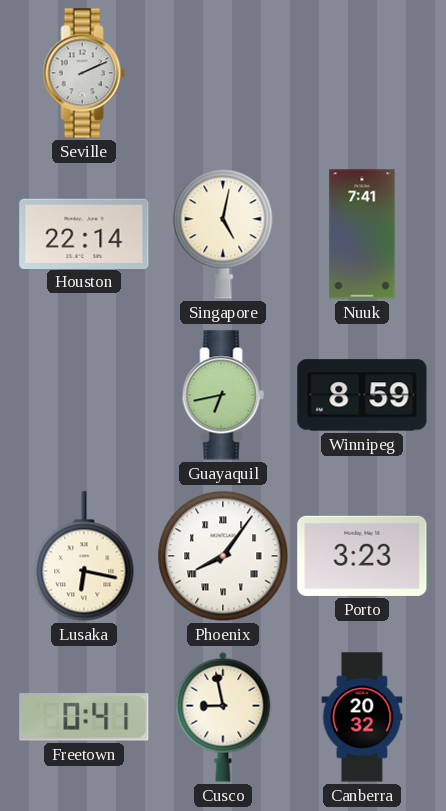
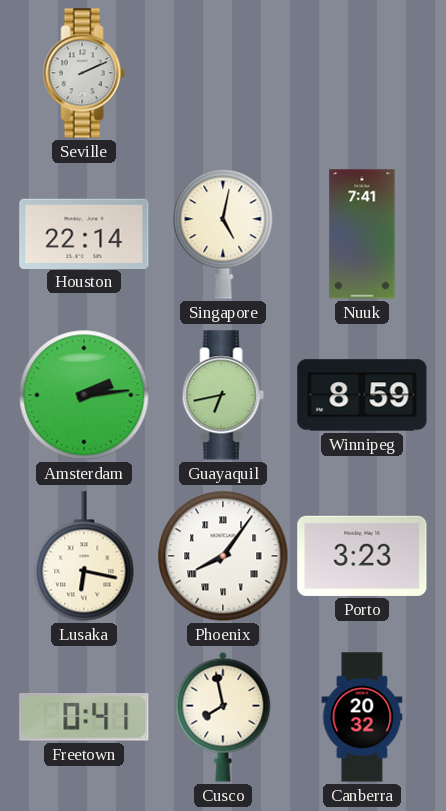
Amsterdam: none -> 2:14 (84, 395)
Cusco: 8:58 -> 7:58 (223, 717)
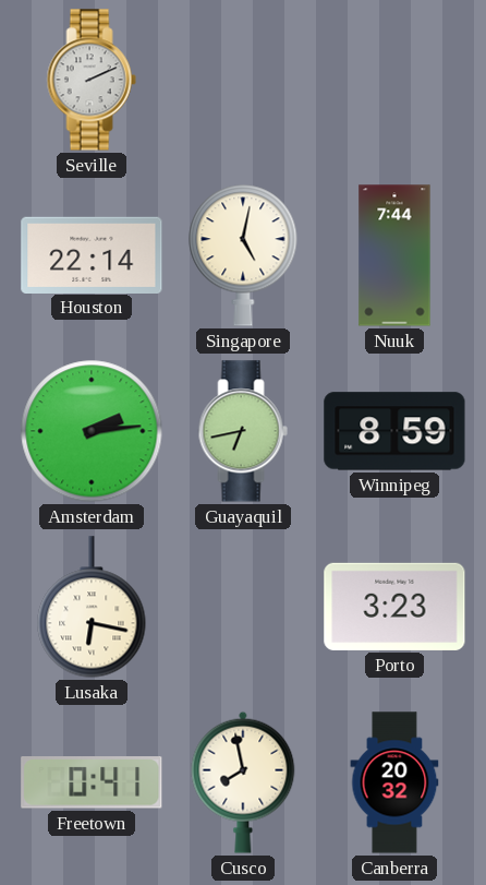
Nuuk: 7:41 -> 7:44 (394, 255)
Phoenix: 8:06 -> none (223, 556)
